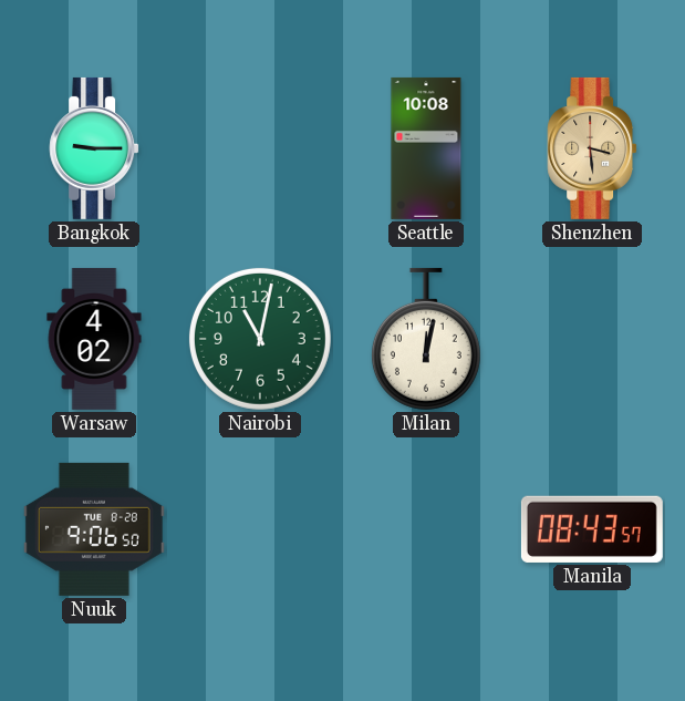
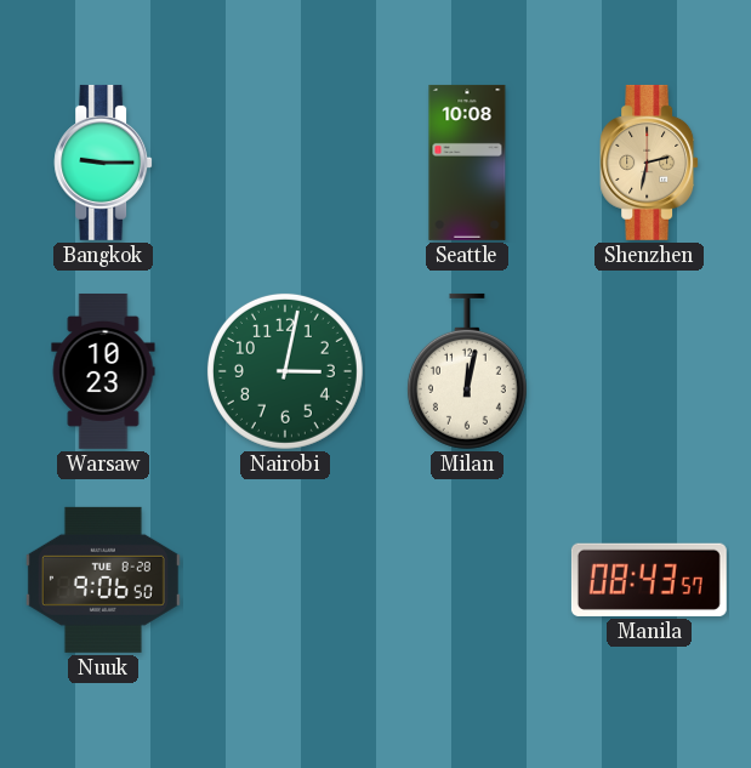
Shenzhen: 3:29 -> 2:32 (649, 163)
Warsaw: 4:02 -> 10:23 (103, 371)
Nairobi: 11:02 -> 3:02 (285, 371)
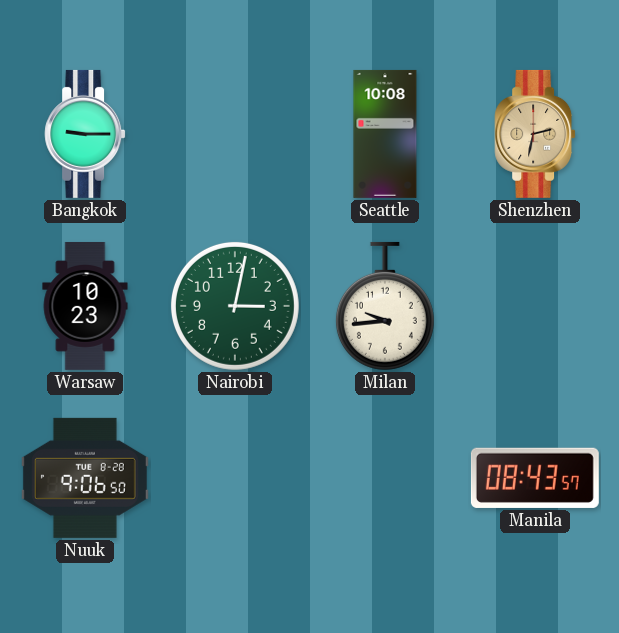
Milan: 12:02 -> 9:44 (385, 306)
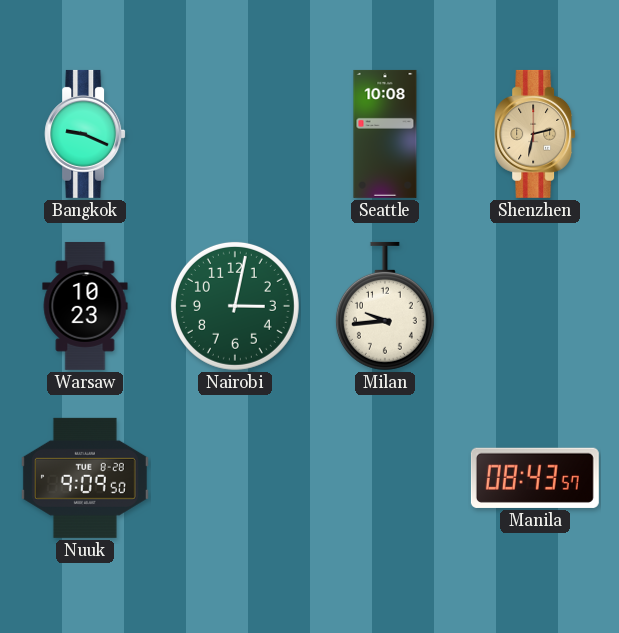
Bangkok: 9:15 -> 9:19 (85, 134)
Nuuk: 9:06 -> 9:09 (85, 478)
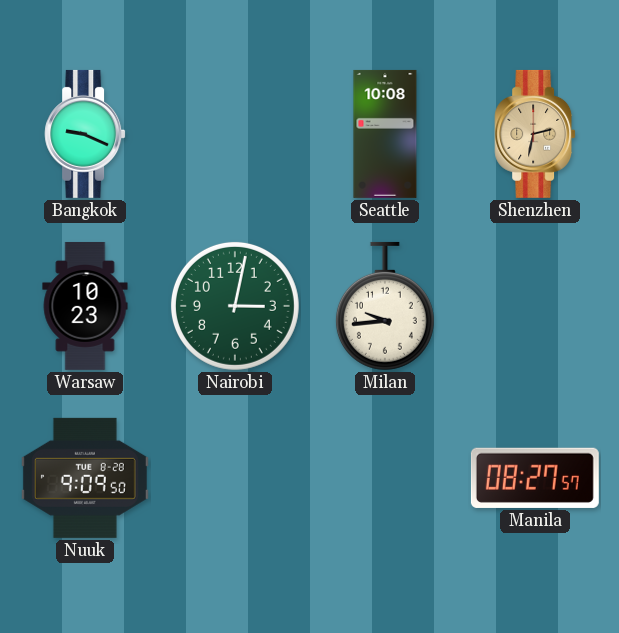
Manila: 08:43 -> 08:27 (535, 478)
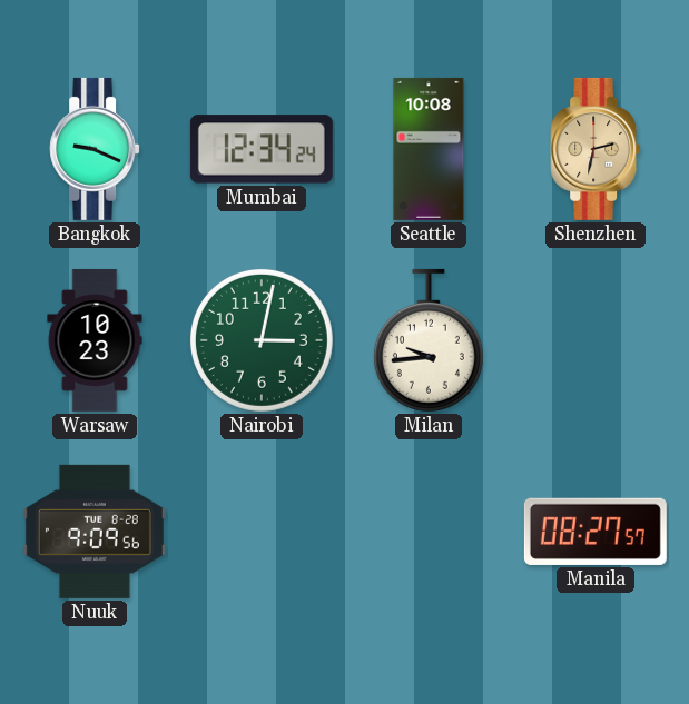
Mumbai: none -> 12:34 (262, 149)
Nuuk: 9:09:50 -> 9:09:56 (95, 532)
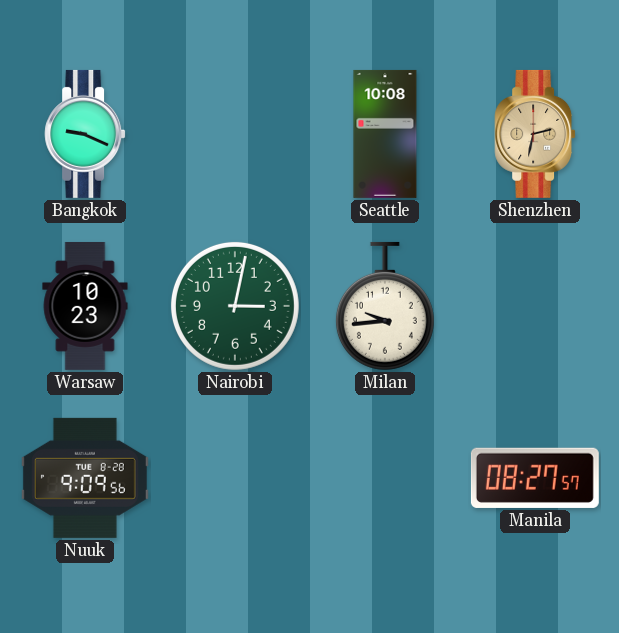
Mumbai: 12:34 -> none (262, 149)
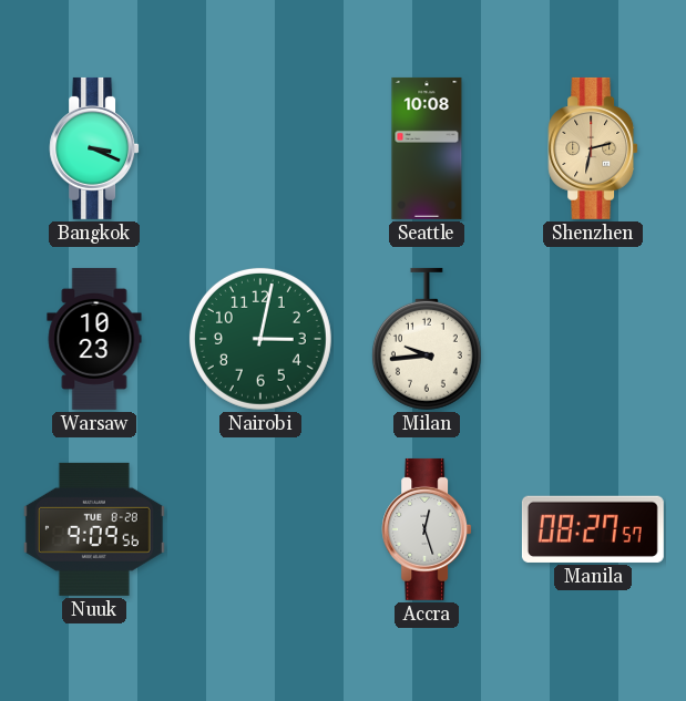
Bangkok: 9:19 -> 3:19 (94, 148)
Accra: none -> 12:27 (427, 529)
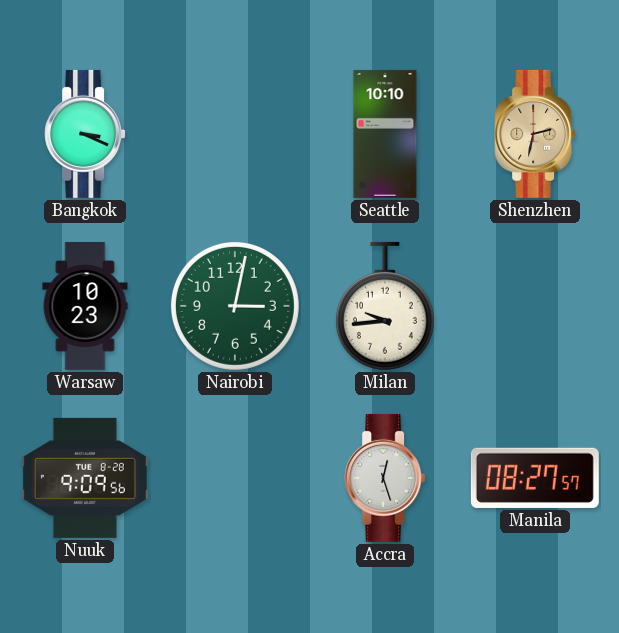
Seattle: 10:08 -> 10:10 (385, 134)
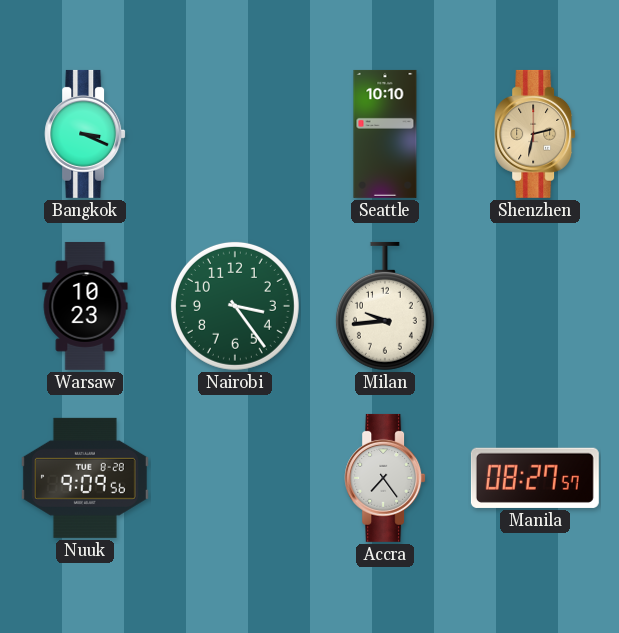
Nairobi: 3:02 -> 3:24 (235, 306)
Accra: 12:27 -> 7:24 (385, 478)
